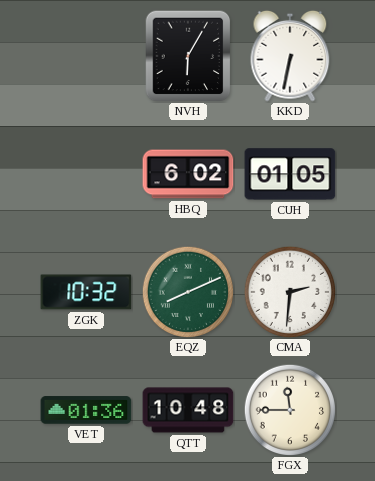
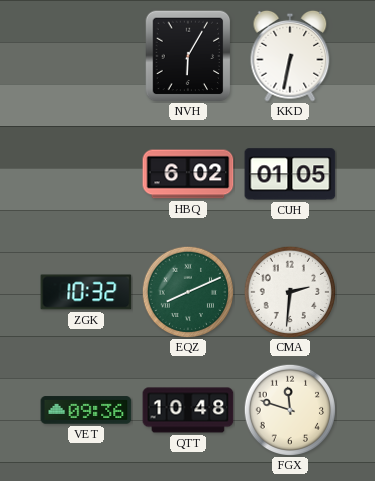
VET: 01:36 -> 09:36 (86, 410)
FGX: 11:45 -> 11:48 (289, 409)
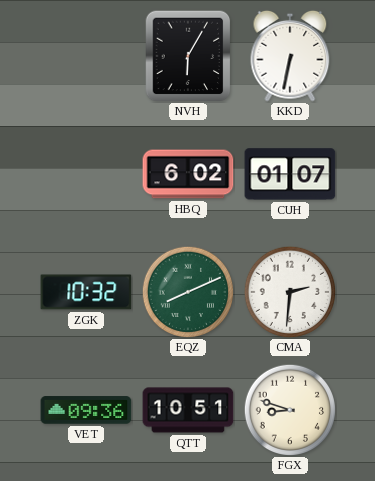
CUH: 01:05 -> 01:07 (290, 174)
QTT: 10:48 -> 10:51 (188, 410)
FGX: 11:48 -> 8:48 (289, 409)
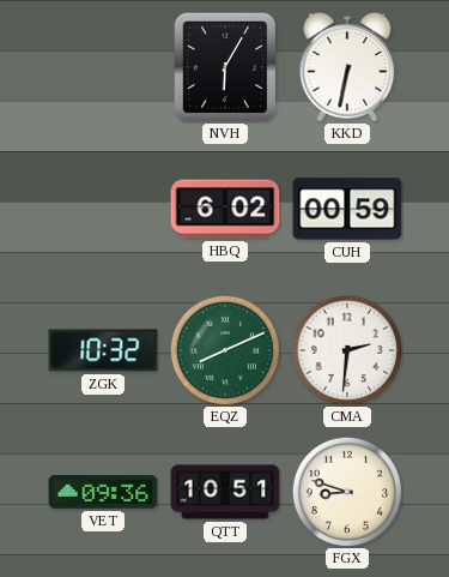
CUH: 01:07 -> 00:59 (347, 209)
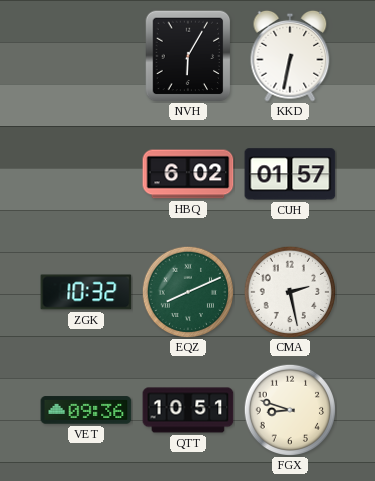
CUH: 00:59 -> 01:57 (290, 174)
CMA: 2:31 -> 2:28 (289, 291)
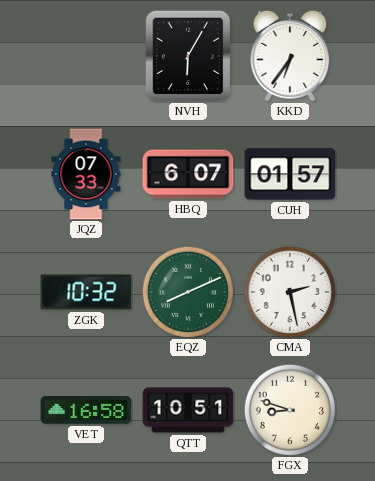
KKD: 6:32 -> 6:36 (290, 56)
JQZ: none -> 07:33 (86, 174)
HBQ: 6:02 -> 6:07 (188, 174)
VET: 09:36 -> 16:58 (86, 410)
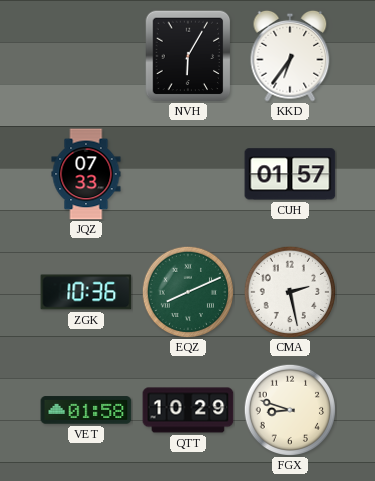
HBQ: 6:07 -> none (188, 174)
ZGK: 10:32 -> 10:36 (86, 292)
VET: 16:58 -> 01:58 (86, 410)
QTT: 10:51 -> 10:29 (188, 410)
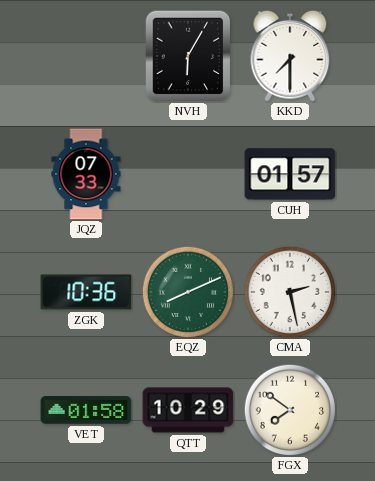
KKD: 6:36 -> 7:30 (290, 56)
FGX: 8:48 -> 7:51 (289, 409)
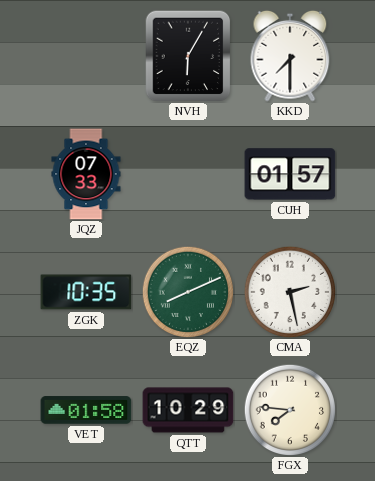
ZGK: 10:36 -> 10:35 (86, 292)
FGX: 7:51 -> 7:46 (289, 409)
